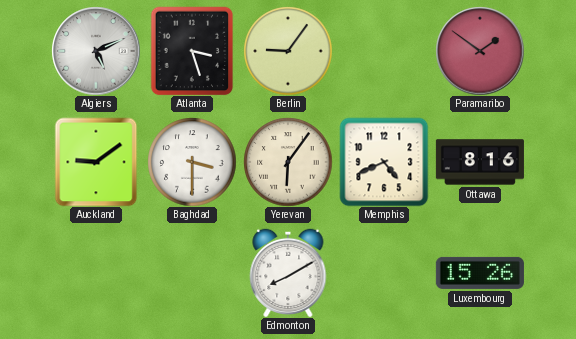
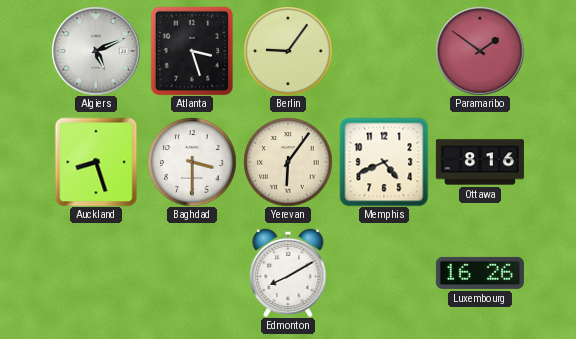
Auckland: 9:09 -> 8:27 (96, 162)
Luxembourg: 15:26 -> 16:26 (480, 273)
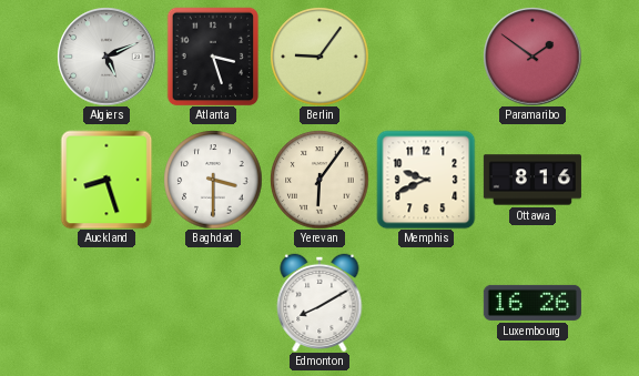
Memphis: 4:41 -> 9:41 (426, 180)
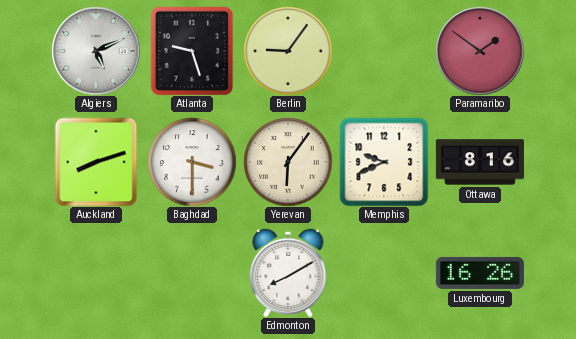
Atlanta: 3:27 -> 9:27 (192, 51)
Auckland: 8:27 -> 8:12 (96, 162)
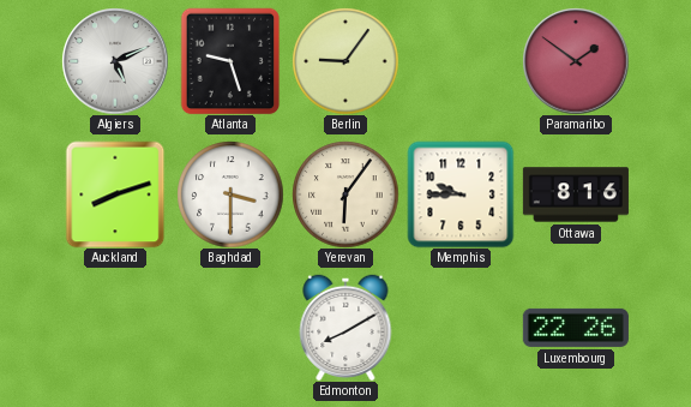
Memphis: 9:41 -> 9:45 (461, 194)
Luxembourg: 16:26 -> 22:26 (576, 328)
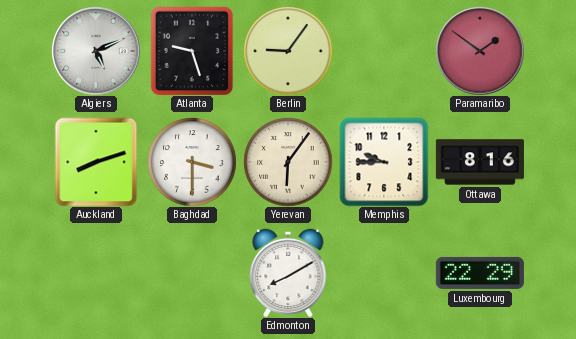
Luxembourg: 22:26 -> 22:29 (480, 273)
